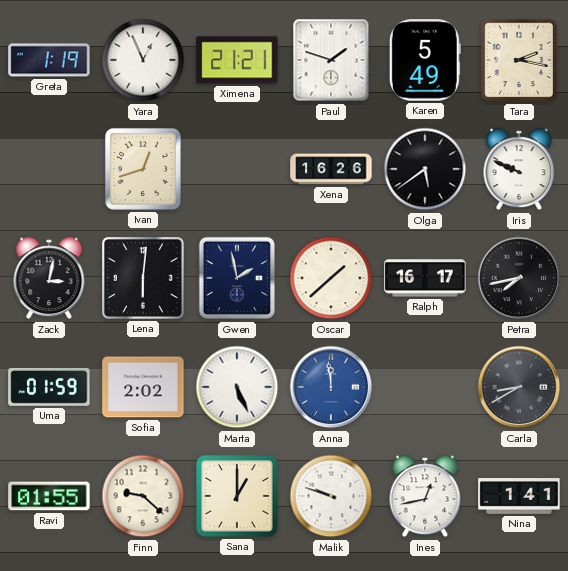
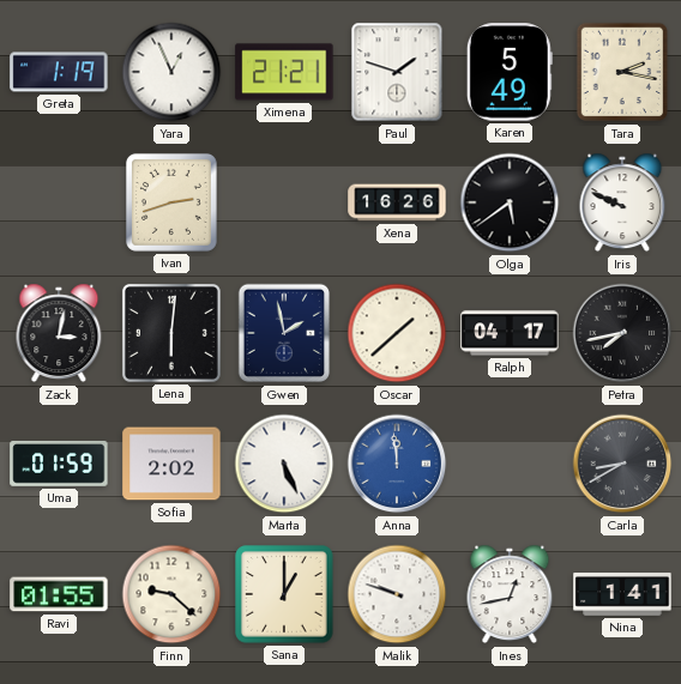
Ivan: 12:42 -> 2:42 (171, 202)
Ralph: 16:17 -> 04:17 (510, 333)
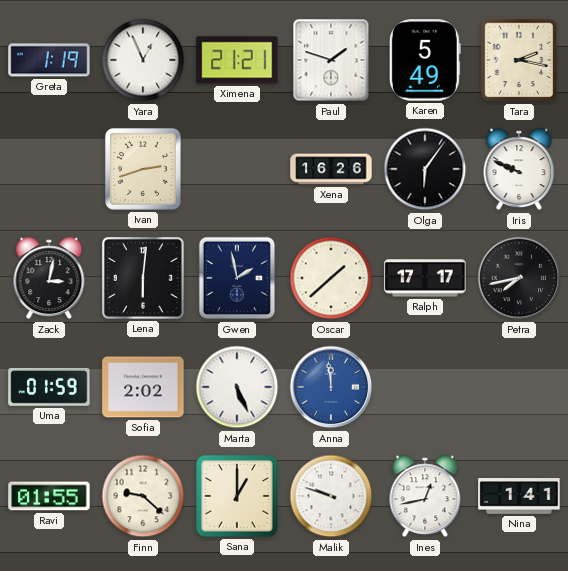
Olga: 5:39 -> 6:06 (425, 169)
Ralph: 04:17 -> 17:17 (425, 278)
Carla: 8:40 -> none (622, 464)
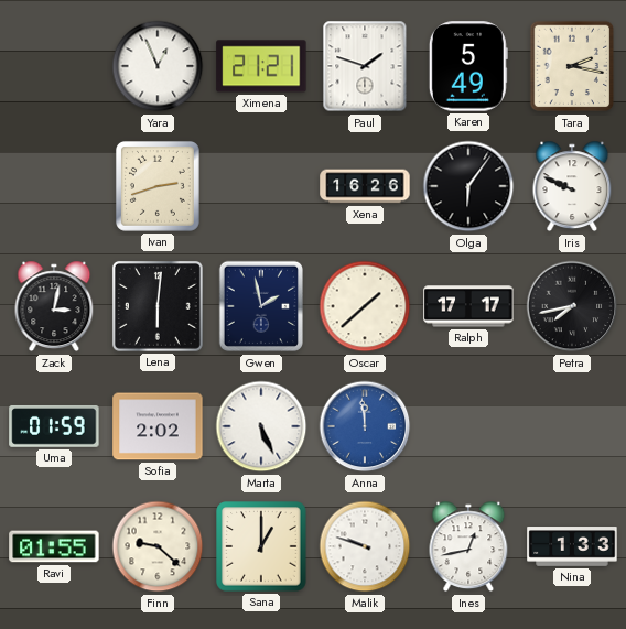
Greta: 1:19 -> none (49, 60)
Nina: 1:41 -> 1:33 (572, 546)
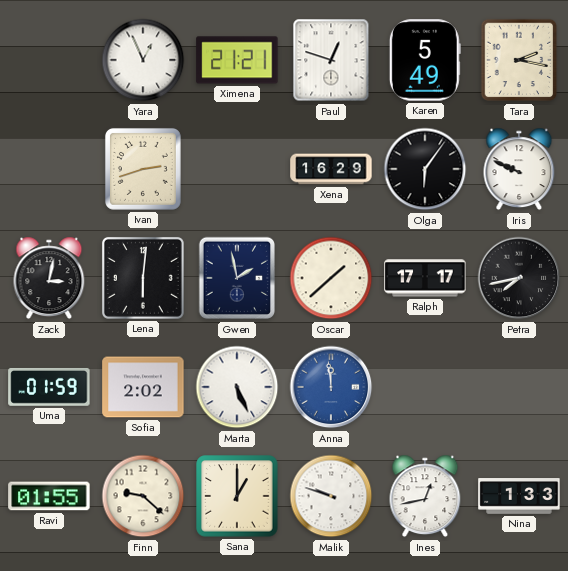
Paul: 1:48 -> 12:48 (331, 60)
Xena: 16:26 -> 16:29 (331, 169)
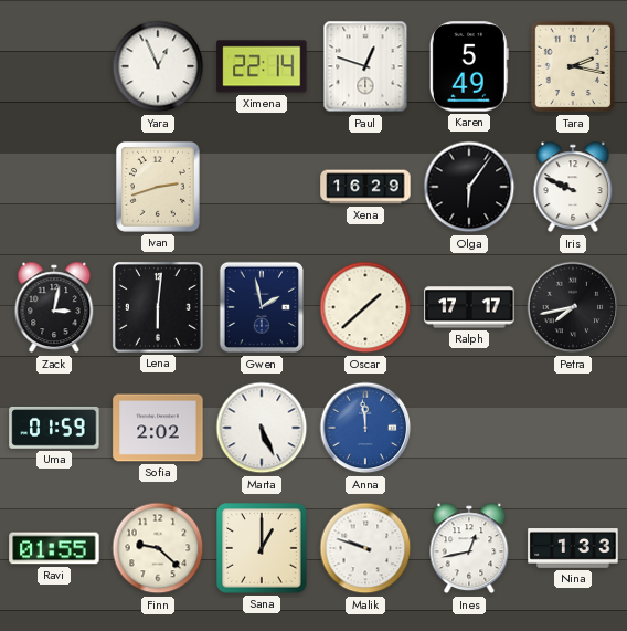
Ximena: 21:21 -> 22:14 (262, 66)
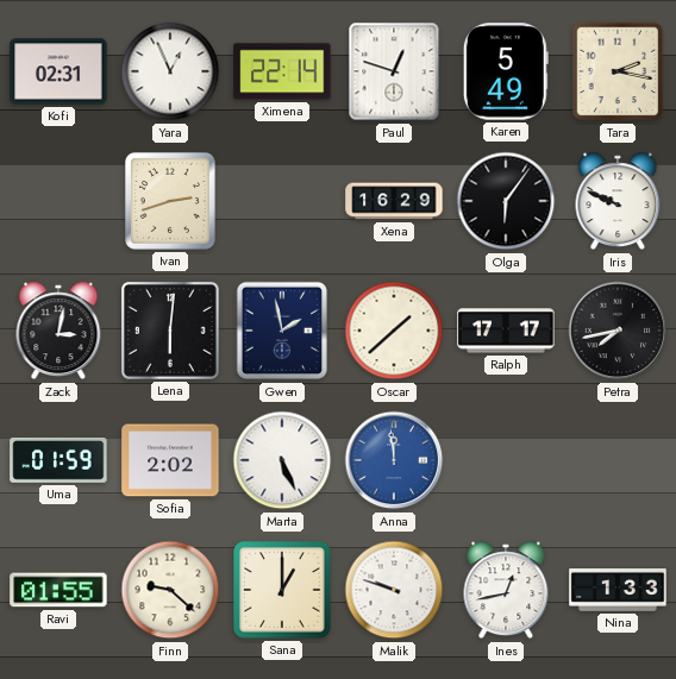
Kofi: none -> 02:31 (58, 71)
